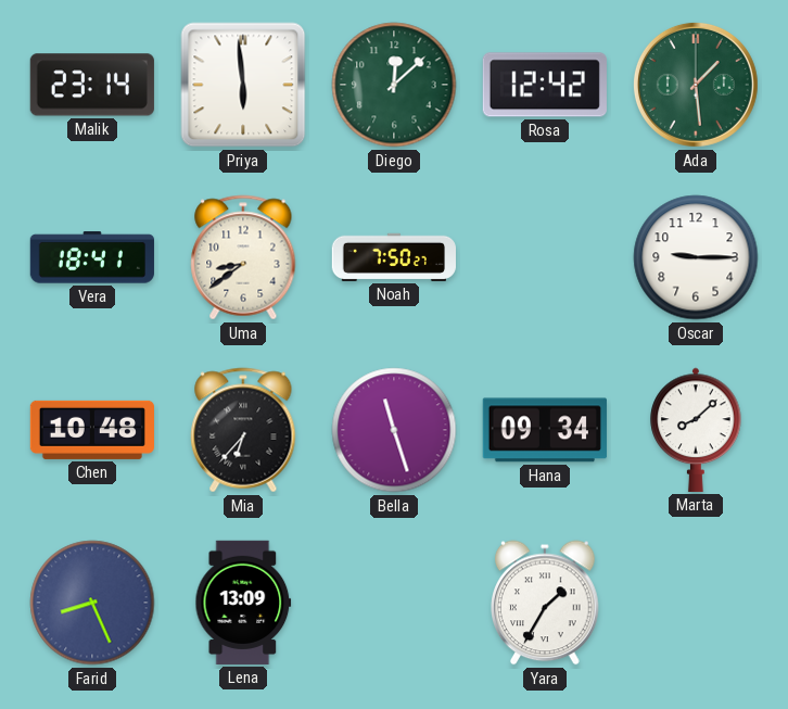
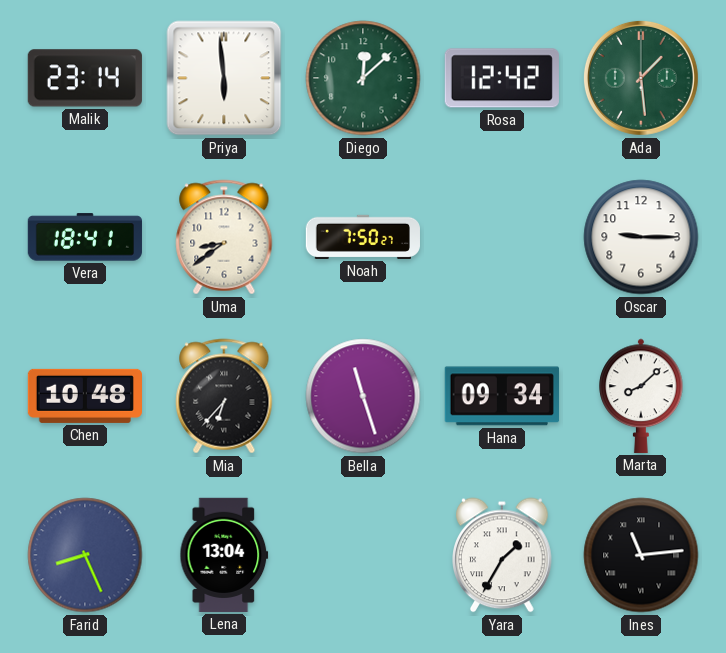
Lena: 13:09 -> 13:04 (224, 555)
Ines: none -> 11:14 (641, 555)
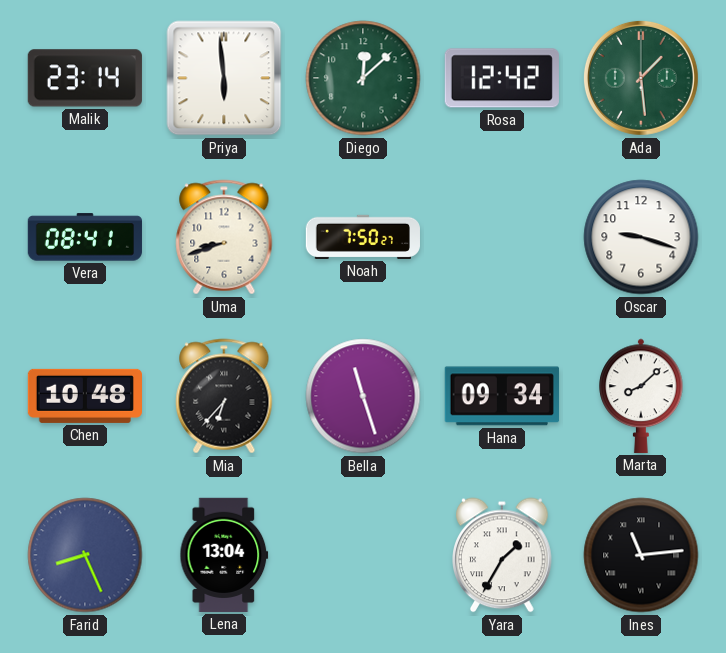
Vera: 18:41 -> 08:41 (85, 237)
Uma: 8:39 -> 8:42 (224, 237)
Oscar: 9:15 -> 9:18 (641, 237)
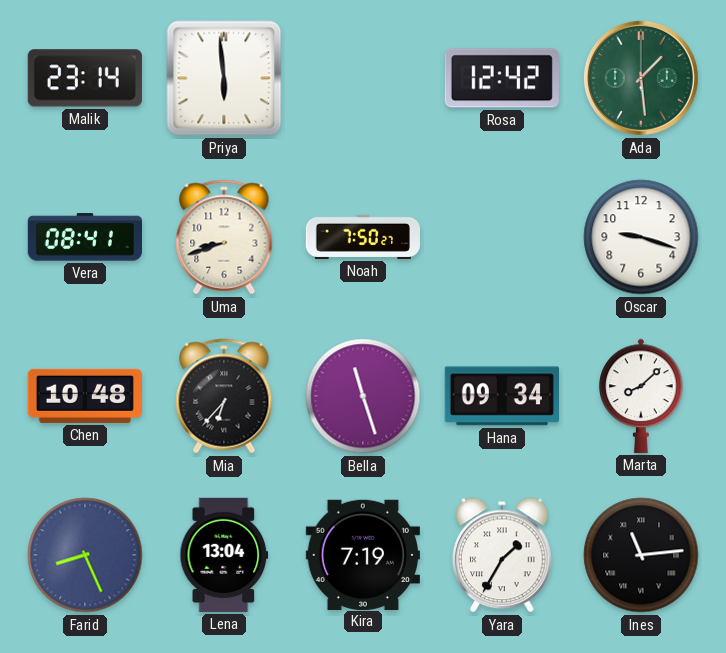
Diego: 12:08 -> none (363, 78)
Kira: none -> 7:19 (363, 554)
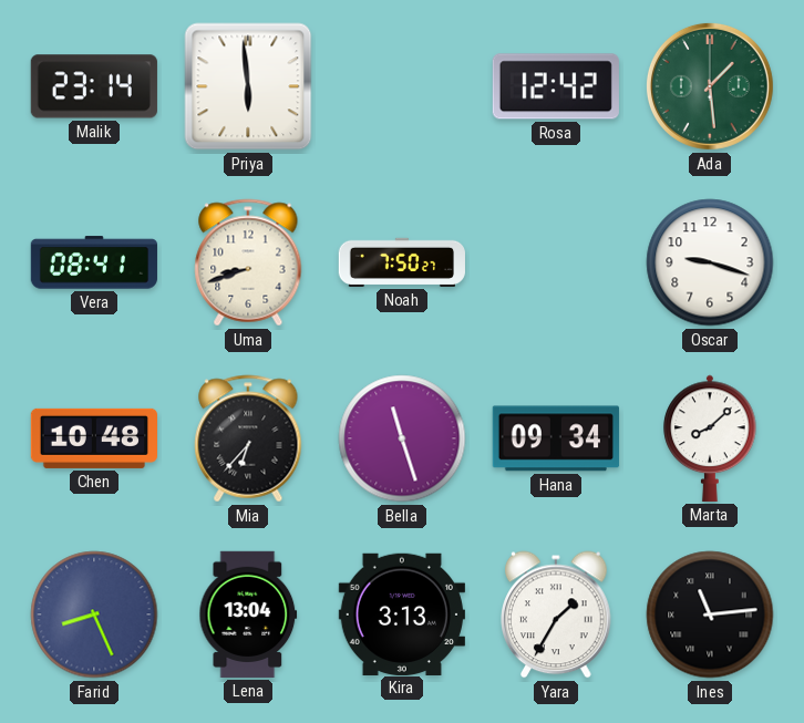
Kira: 7:19 -> 3:13 (402, 613)
